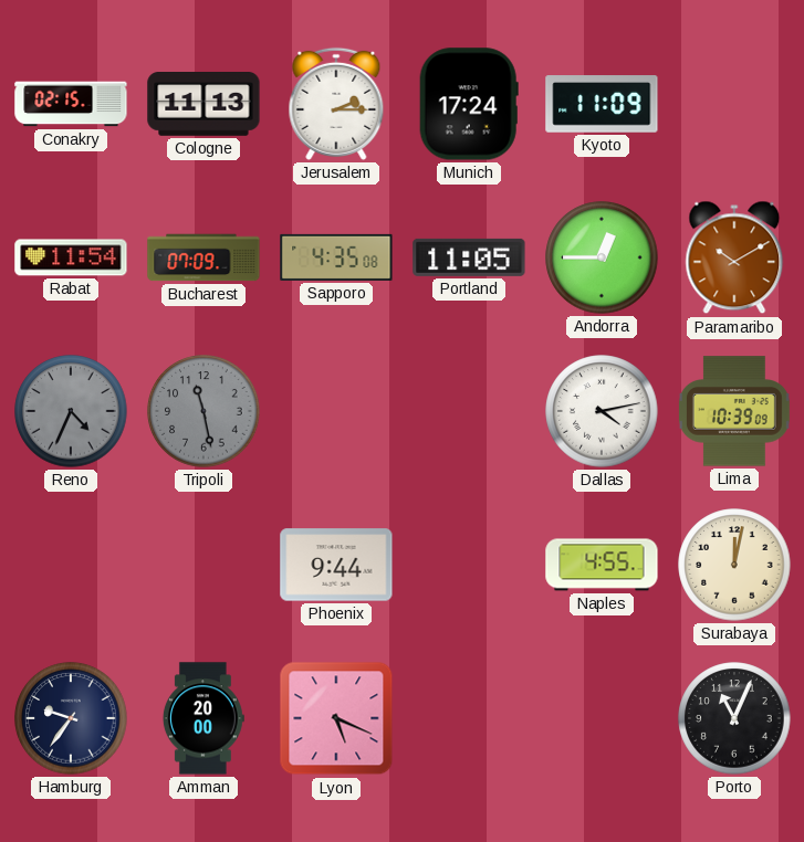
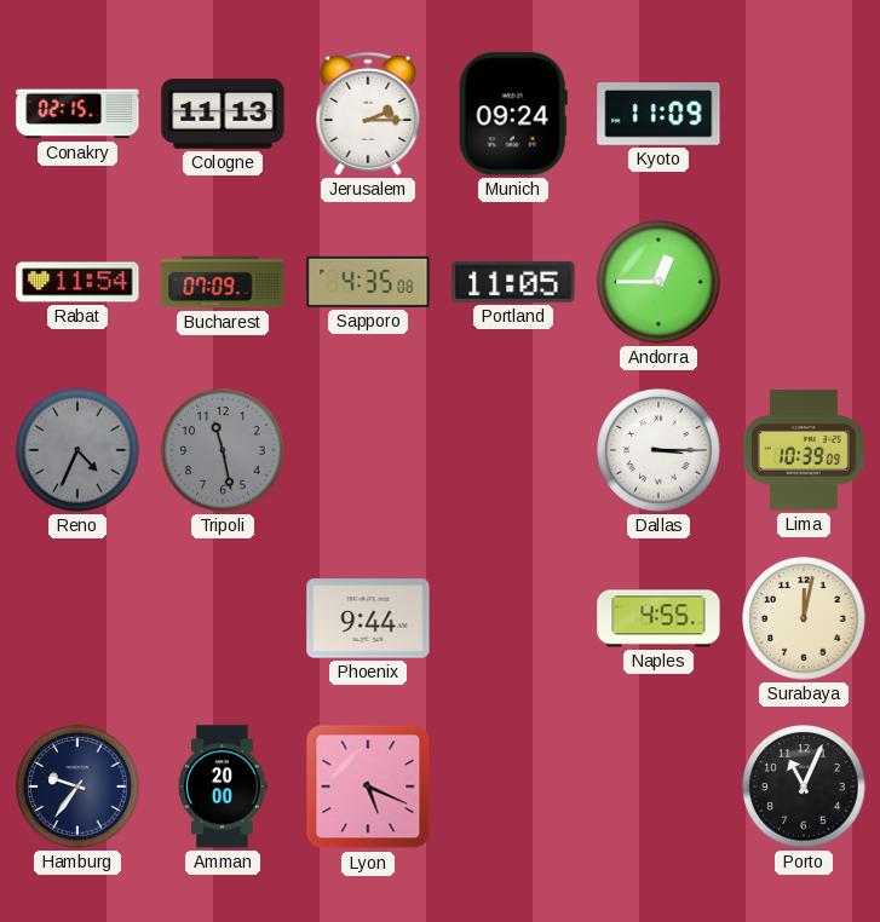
Munich: 17:24 -> 09:24 (513, 114)
Paramaribo: 10:10 -> none (734, 257)
Dallas: 4:13 -> 3:15 (658, 450)
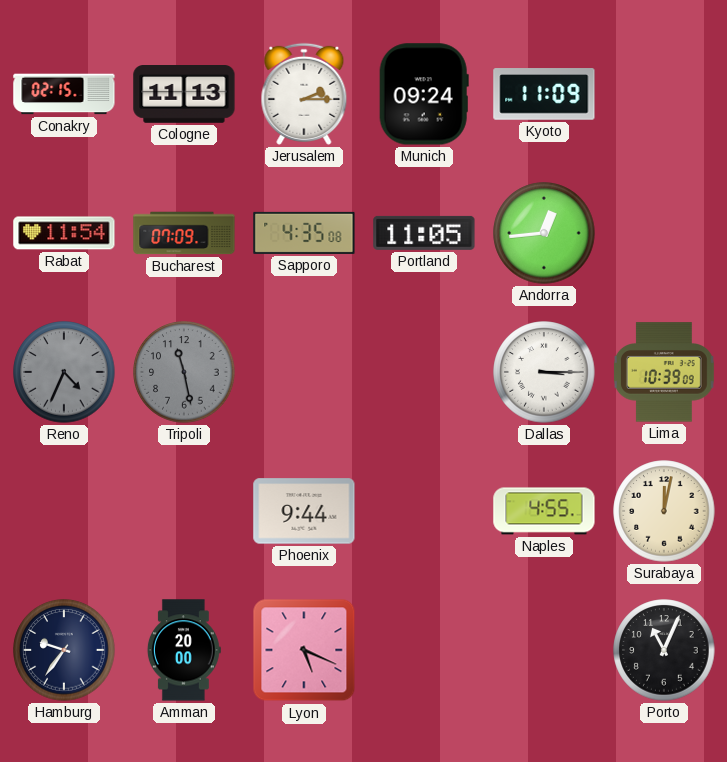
Andorra: 12:45 -> 12:44 (544, 233)
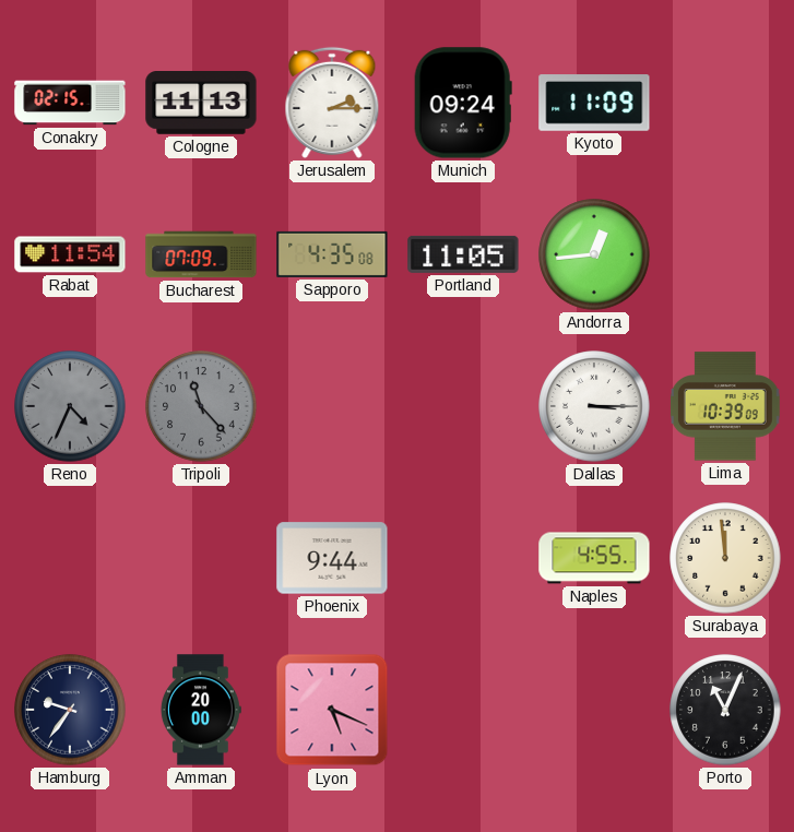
Tripoli: 11:28 -> 11:23 (201, 406)
Surabaya: 12:02 -> 11:59 (725, 558)
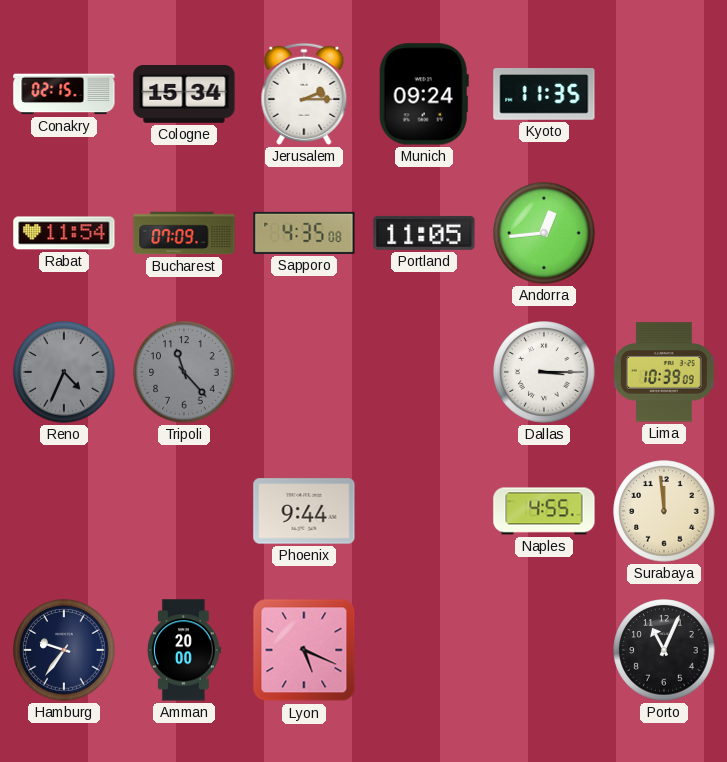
Cologne: 11:13 -> 15:34 (184, 94)
Kyoto: 11:09 -> 11:35 (544, 94)
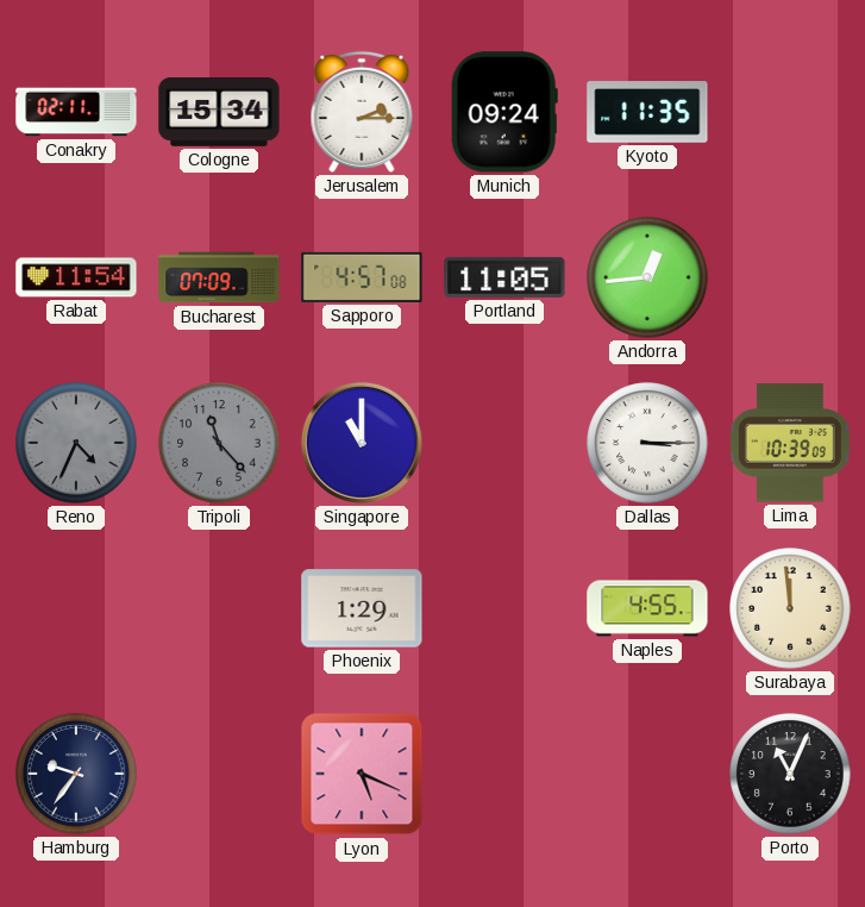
Conakry: 02:15 -> 02:11 (76, 112)
Sapporo: 4:35 -> 4:57 (362, 277)
Singapore: none -> 11:00 (362, 443)
Phoenix: 9:44 -> 1:29 (362, 608)
Amman: 20:00 -> none (184, 650)
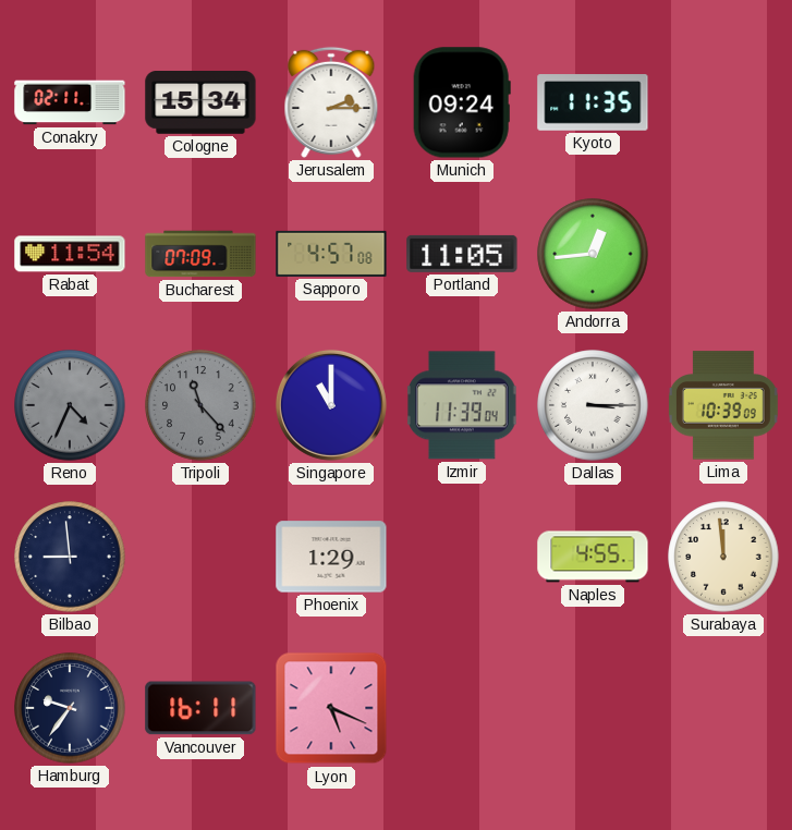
Izmir: none -> 11:39 (463, 405)
Bilbao: none -> 8:59 (70, 557)
Vancouver: none -> 16:11 (200, 708)
Porto: 11:04 -> none (790, 774)
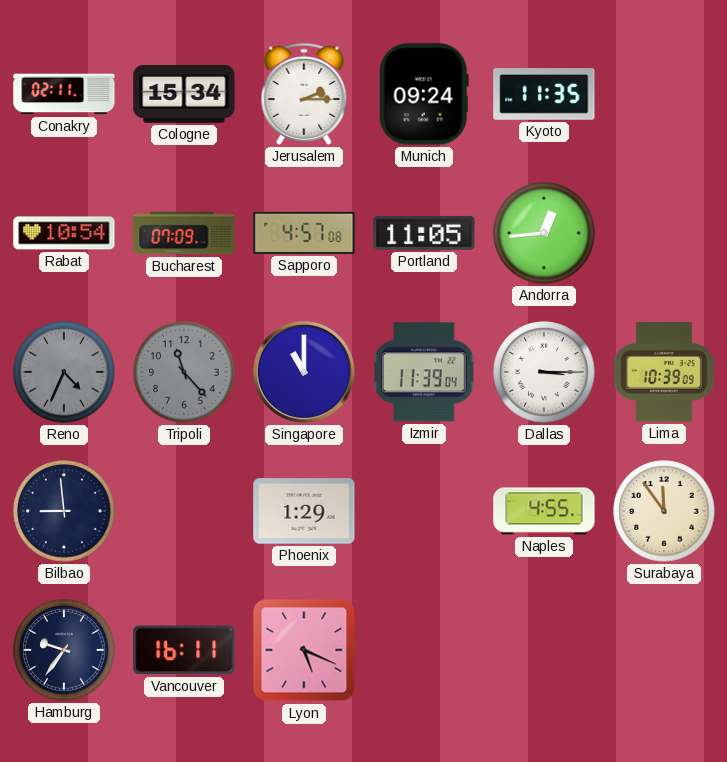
Rabat: 11:54 -> 10:54 (64, 233)
Surabaya: 11:59 -> 11:54 (664, 511)
